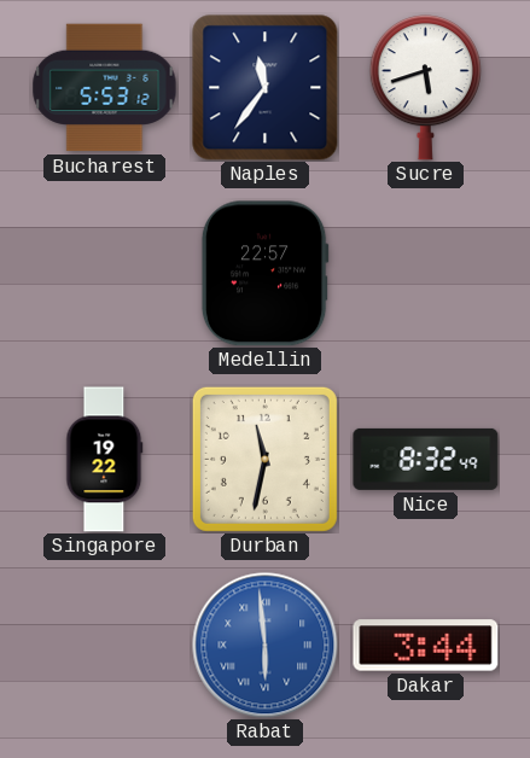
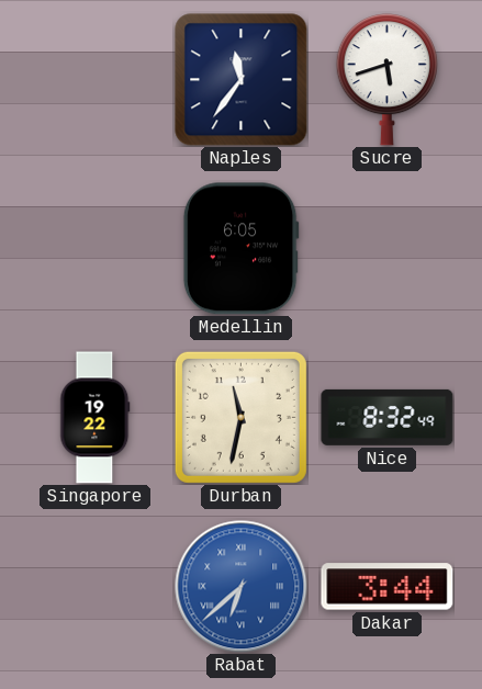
Bucharest: 5:53 -> none (105, 88)
Medellin: 22:57 -> 6:05 (240, 249)
Rabat: 5:59 -> 6:38 (242, 587)
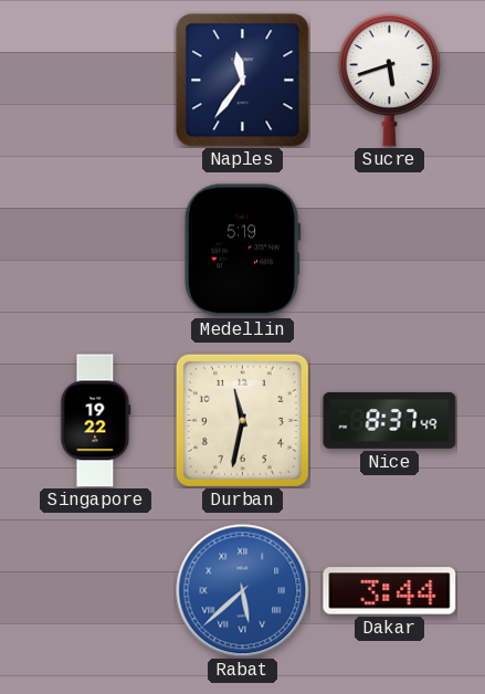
Medellin: 6:05 -> 5:19 (242, 251)
Nice: 8:32 -> 8:37 (390, 420)
Rabat: 6:38 -> 5:38 (243, 591)
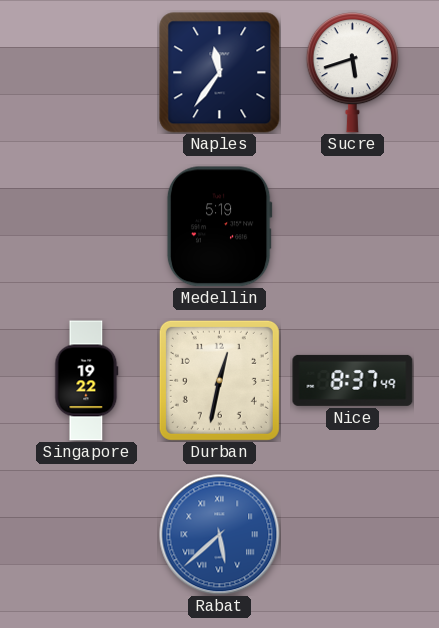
Durban: 11:32 -> 12:32 (219, 380)
Dakar: 3:44 -> none (390, 591)
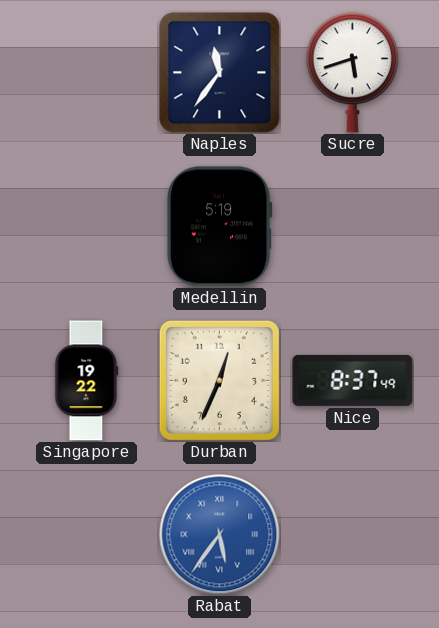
Durban: 12:32 -> 12:34 (219, 380)
Rabat: 5:38 -> 5:36 (220, 535)
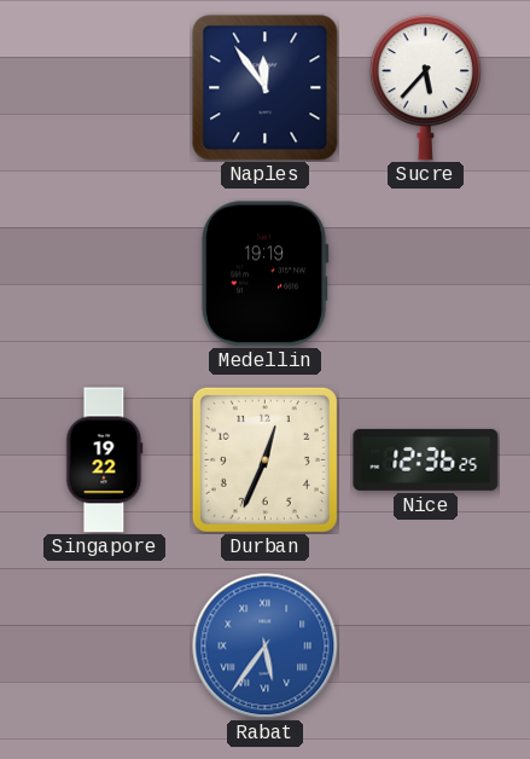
Naples: 11:36 -> 11:54 (266, 88)
Sucre: 5:42 -> 5:37 (425, 88)
Medellin: 5:19 -> 19:19 (264, 274)
Nice: 8:37 -> 12:36 (426, 459)
